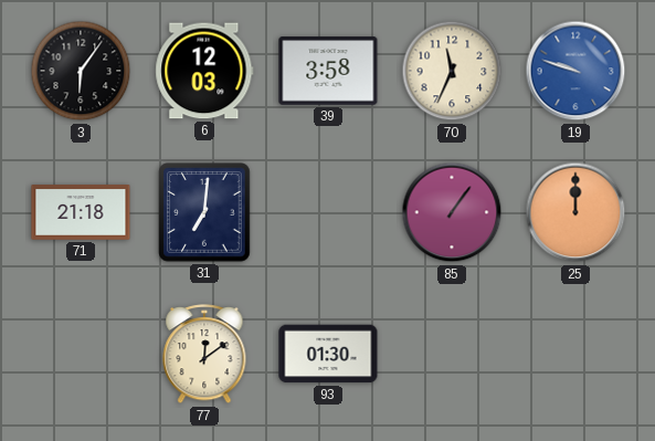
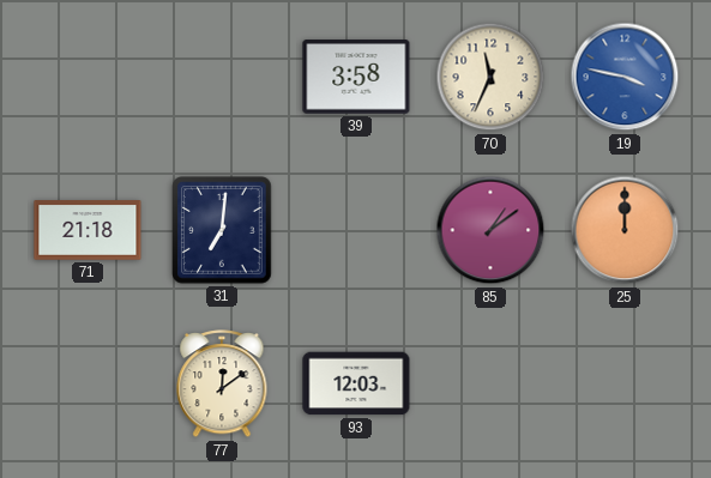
3: 6:06 -> none (81, 71)
6: 12:03 -> none (204, 71)
19: 9:48 -> 3:47 (625, 77)
85: 1:06 -> 1:09 (490, 230)
93: 01:30 -> 12:03 (356, 383)
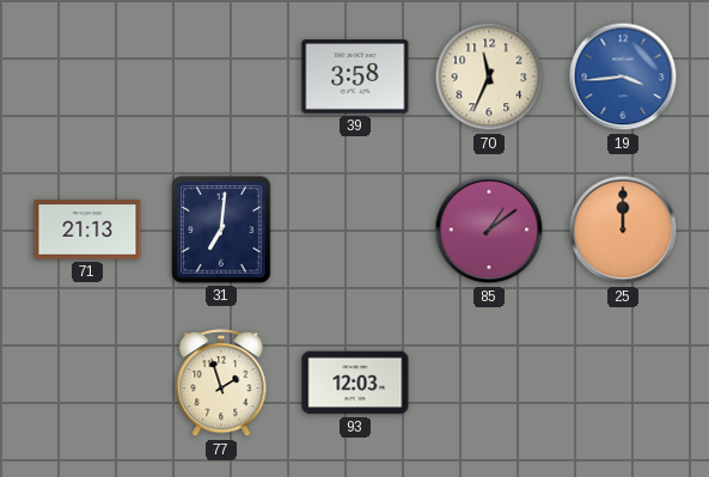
19: 3:47 -> 3:44 (623, 77)
71: 21:18 -> 21:13 (87, 230)
77: 12:09 -> 1:57 (221, 384)
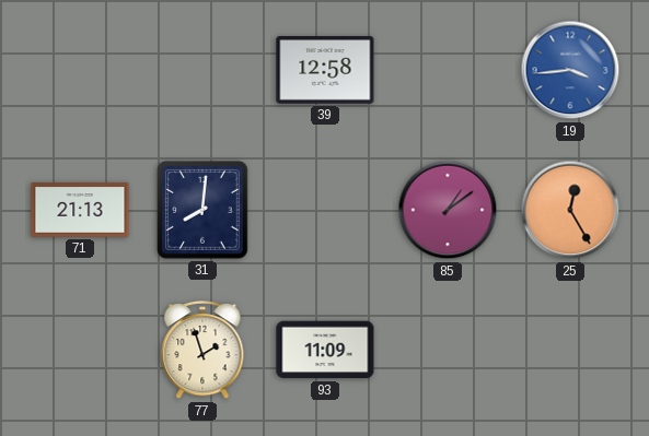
39: 3:58 -> 12:58 (325, 70)
70: 11:34 -> none (489, 77)
31: 7:01 -> 8:01 (202, 210)
25: 12:00 -> 12:25 (570, 210)
93: 12:03 -> 11:09 (325, 350)
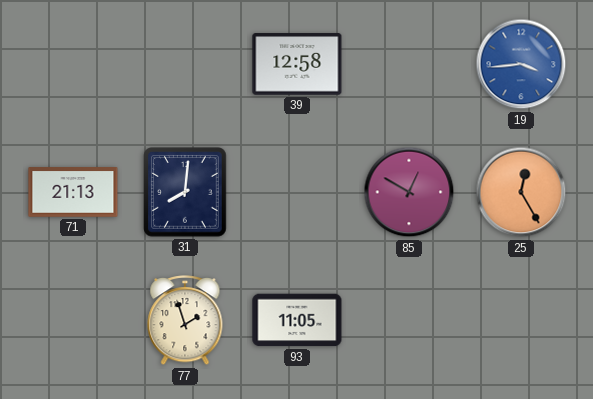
85: 1:09 -> 12:50 (409, 192)
93: 11:09 -> 11:05 (297, 320)
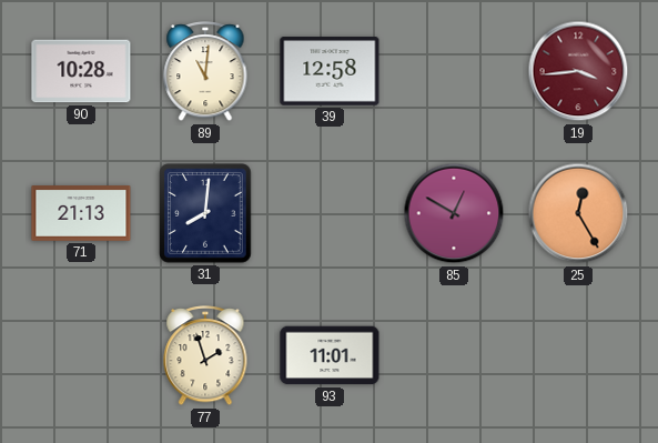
90: none -> 10:28 (81, 71)
89: none -> 11:01 (205, 72)
19 dial: blue -> burgundy (578, 71)
93: 11:05 -> 11:01 (330, 355)
